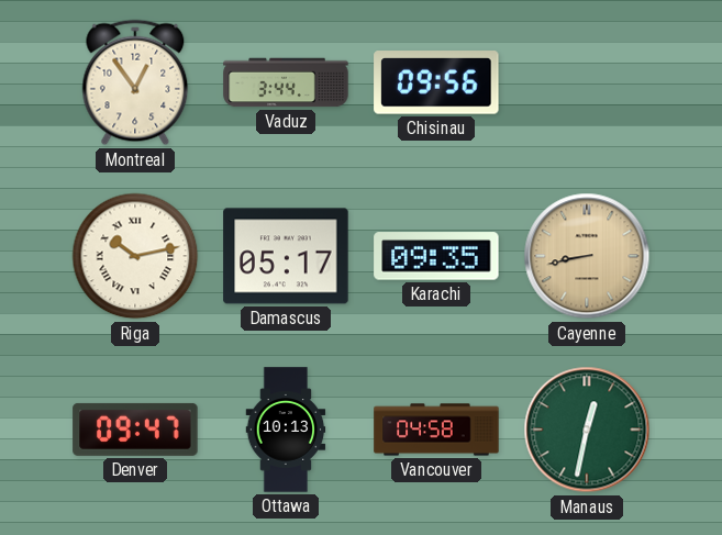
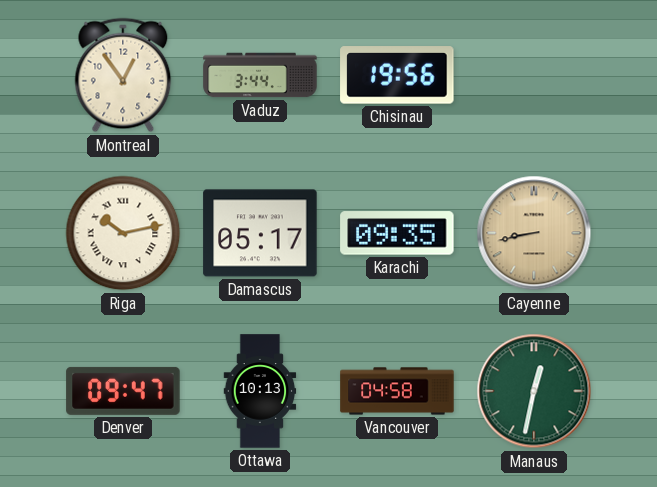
Chisinau: 09:56 -> 19:56 (397, 75)
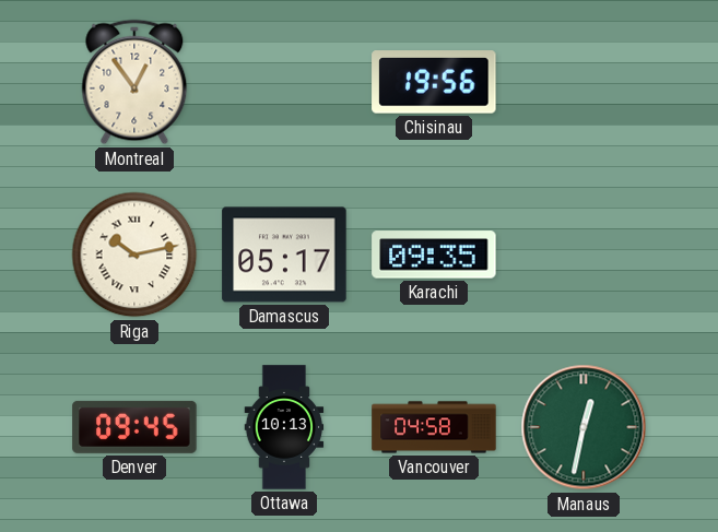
Vaduz: 3:44 -> none (260, 75)
Cayenne: 8:43 -> none (534, 233)
Denver: 09:47 -> 09:45 (134, 427)
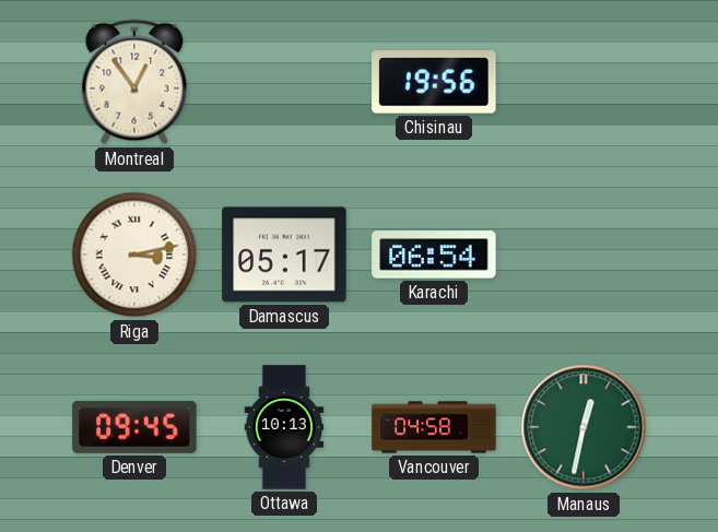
Riga: 10:13 -> 3:13 (134, 255)
Karachi: 09:35 -> 06:54 (434, 255)
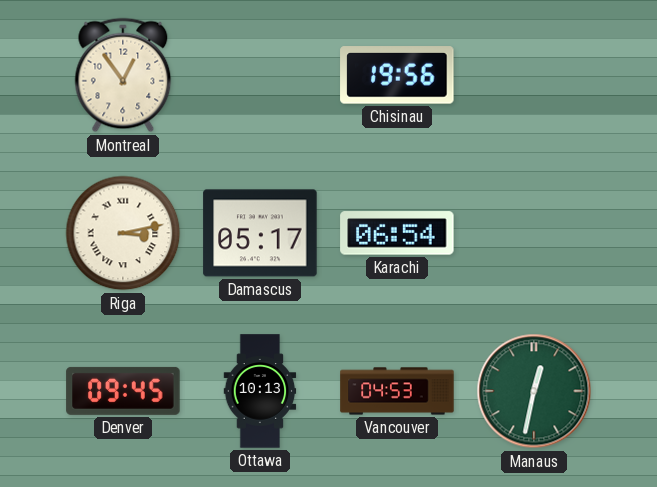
Vancouver: 04:58 -> 04:53 (397, 391)
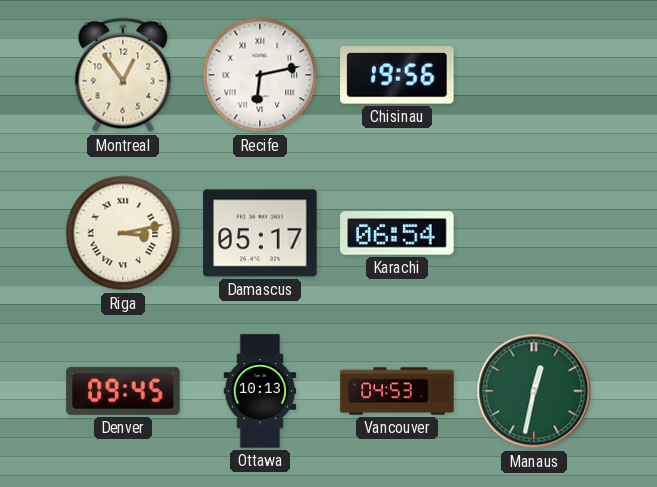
Recife: none -> 6:13 (260, 75)
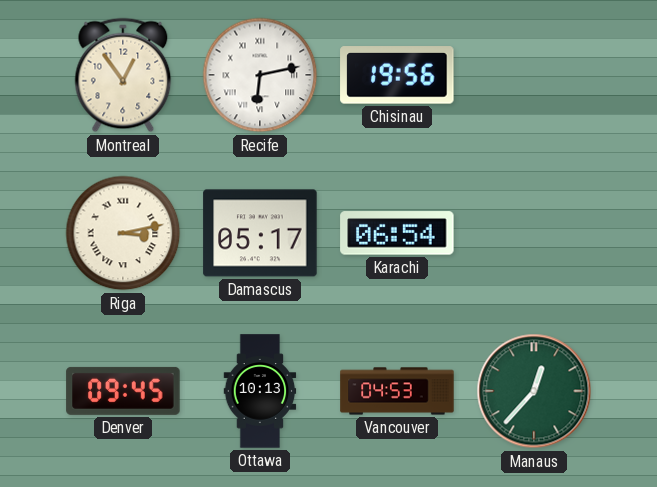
Manaus: 12:32 -> 12:37 (534, 391)
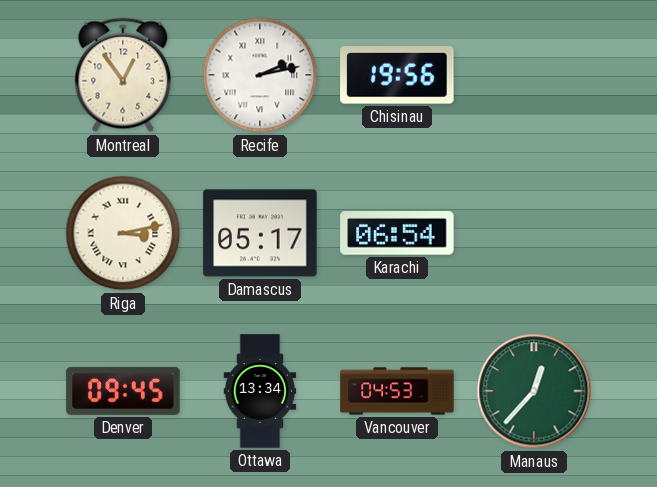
Recife: 6:13 -> 2:13 (260, 75)
Ottawa: 10:13 -> 13:34 (260, 391)
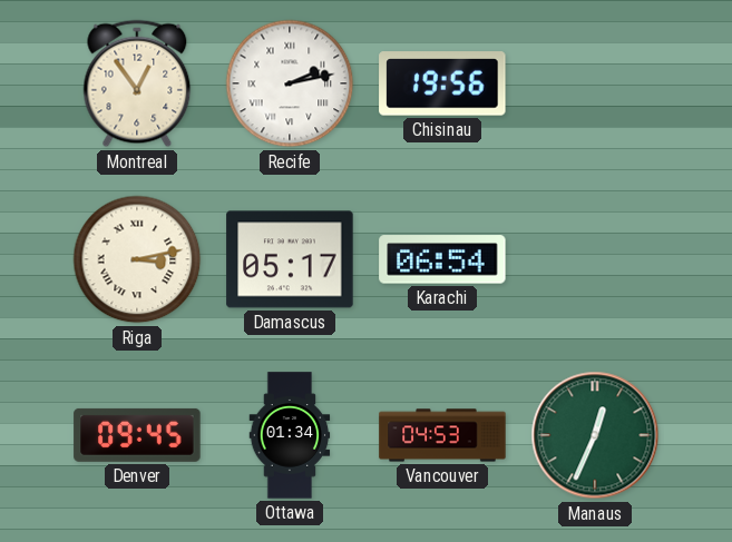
Ottawa: 13:34 -> 01:34 (290, 435)
Manaus: 12:37 -> 12:34 (595, 435)
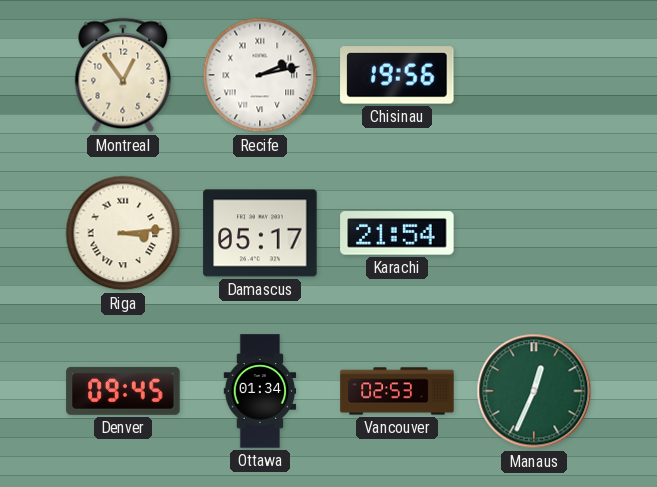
Riga: 3:13 -> 3:14 (123, 233)
Karachi: 06:54 -> 21:54 (397, 233)
Vancouver: 04:53 -> 02:53 (397, 391)
